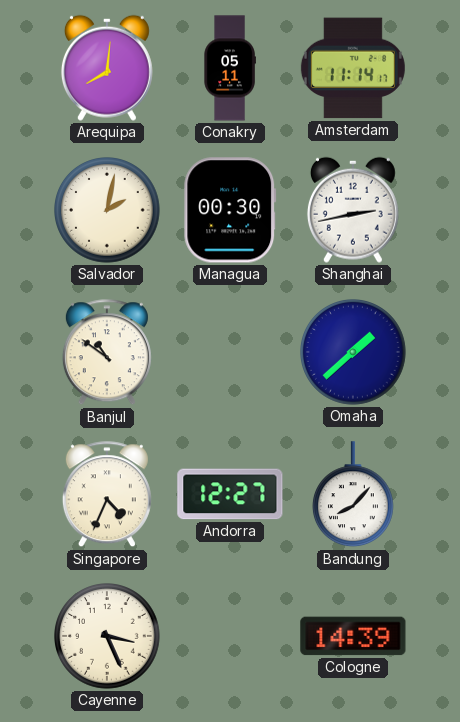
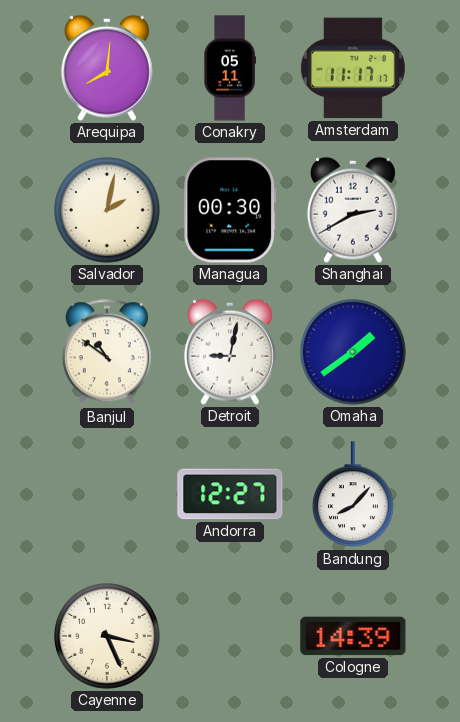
Amsterdam: 11:14 -> 11:17 (353, 68)
Shanghai: 2:43 -> 2:40 (353, 210)
Detroit: none -> 9:02 (230, 352)
Omaha: 1:38 -> 1:39 (354, 353)
Singapore: 4:34 -> none (107, 495)
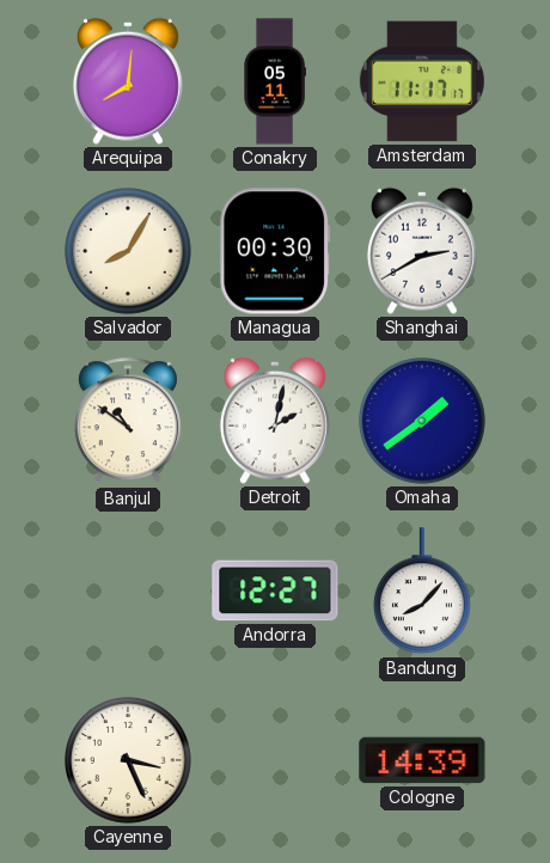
Salvador: 2:02 -> 8:05 (129, 252)
Detroit: 9:02 -> 2:02 (275, 421)
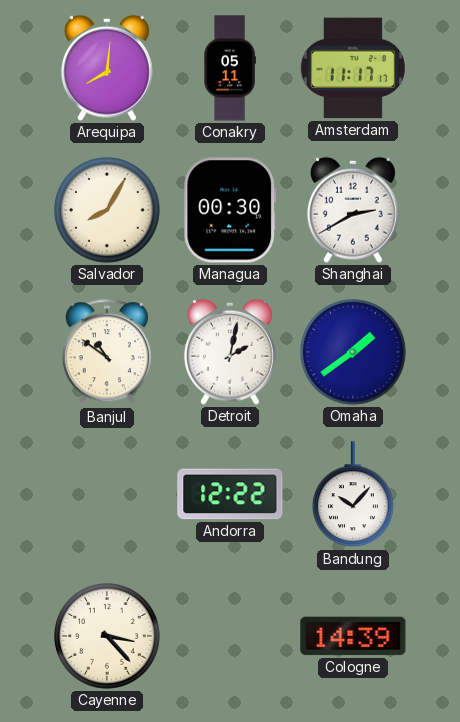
Andorra: 12:27 -> 12:22 (230, 494)
Bandung: 8:07 -> 10:07 (353, 495)
Cayenne: 3:26 -> 3:23 (108, 637)
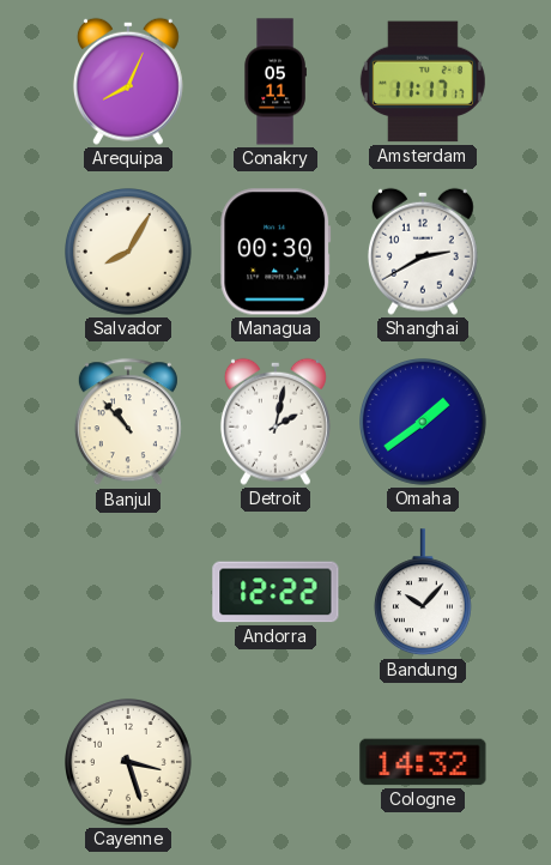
Arequipa: 8:01 -> 8:04 (128, 81)
Banjul: 10:51 -> 10:53 (128, 423)
Cayenne: 3:23 -> 3:27 (129, 763)
Cologne: 14:39 -> 14:32 (423, 762)
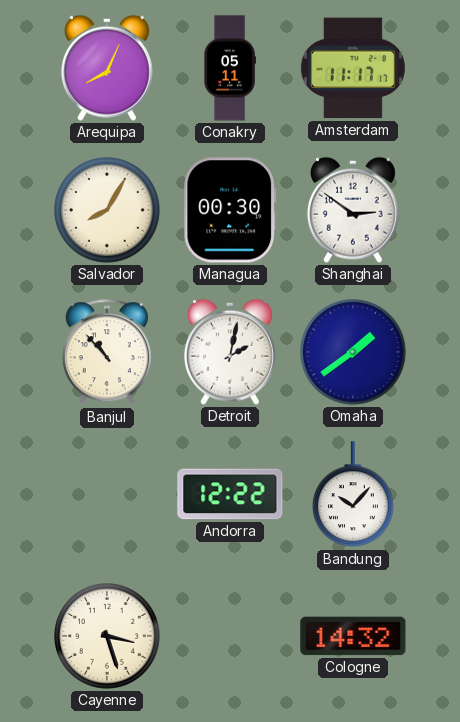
Shanghai: 2:40 -> 2:51 (353, 210)
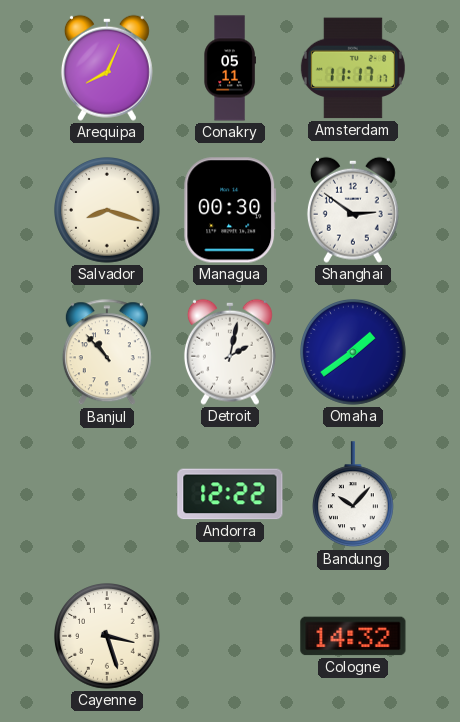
Salvador: 8:05 -> 8:18 (108, 211)
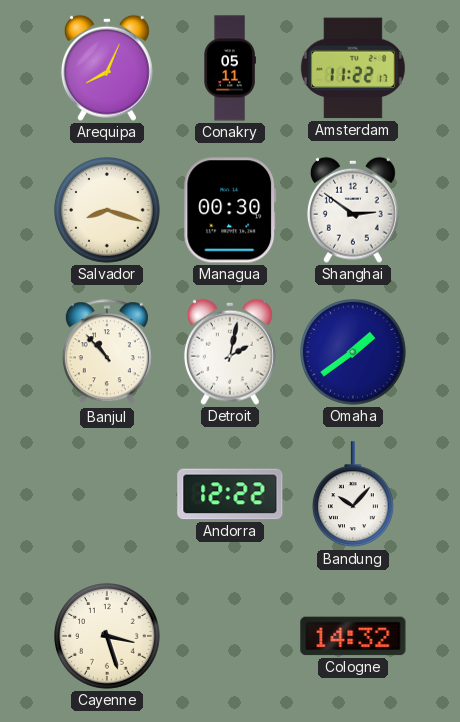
Amsterdam: 11:17 -> 11:22 (353, 68)
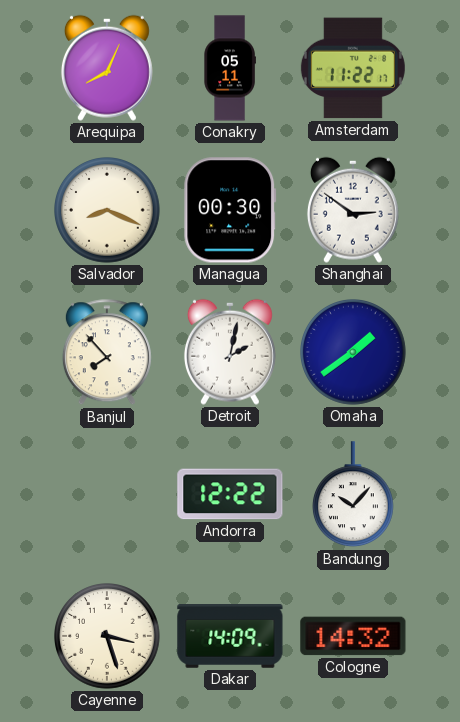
Salvador: 8:18 -> 8:19 (108, 211)
Banjul: 10:53 -> 7:53 (107, 353)
Dakar: none -> 14:09 (230, 637)
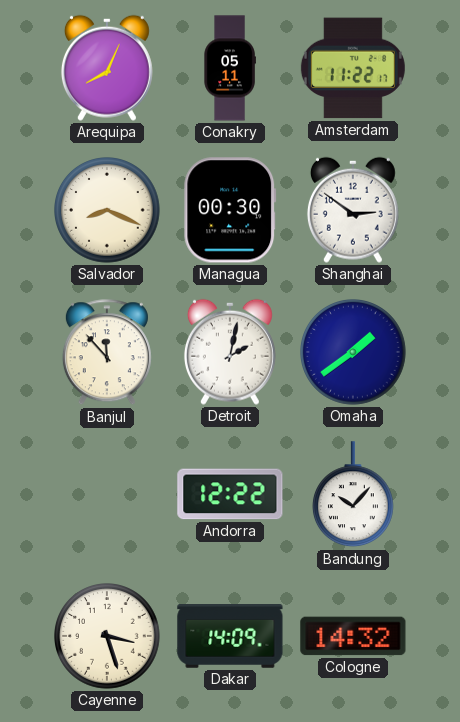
Banjul: 7:53 -> 11:53 (107, 353)
